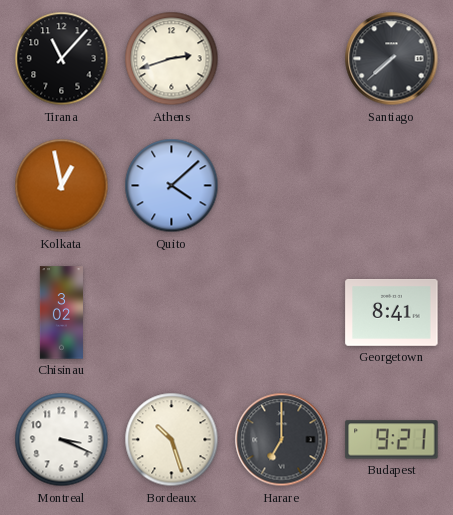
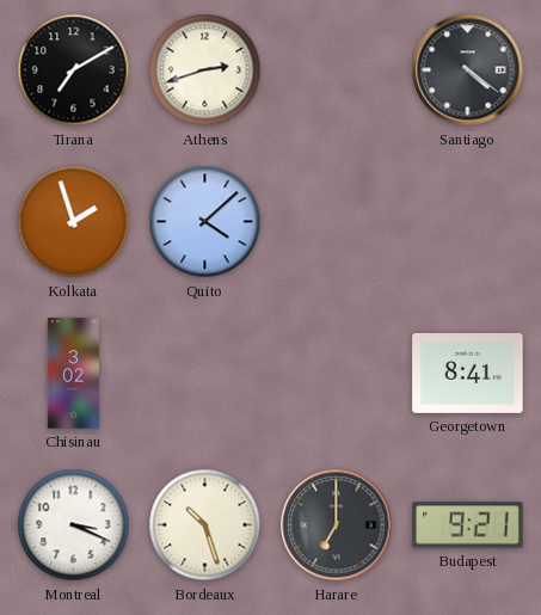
Tirana: 11:07 -> 7:10 (74, 70)
Santiago: 7:38 -> 4:21 (468, 70)
Kolkata: 12:58 -> 1:57 (74, 222)
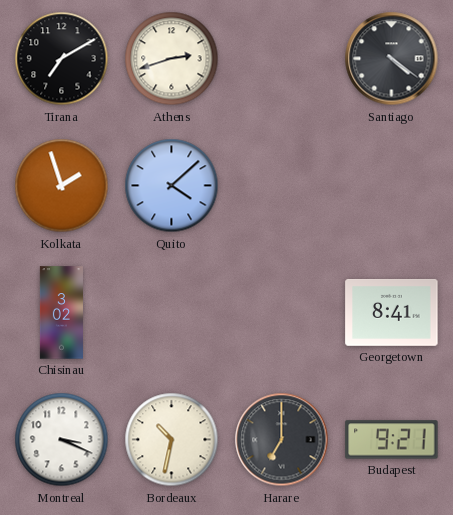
Bordeaux: 10:27 -> 10:32 (172, 440)
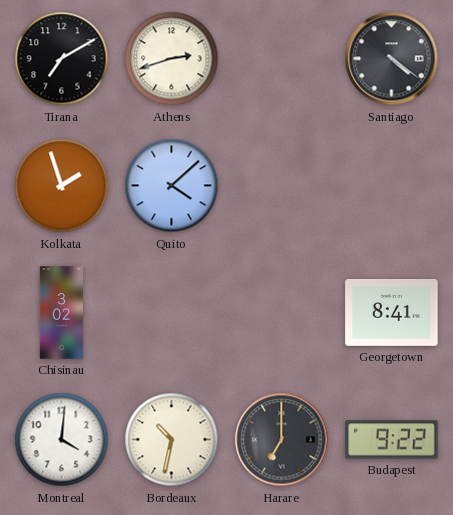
Montreal: 3:19 -> 4:01 (62, 440)
Budapest: 9:21 -> 9:22 (392, 440)
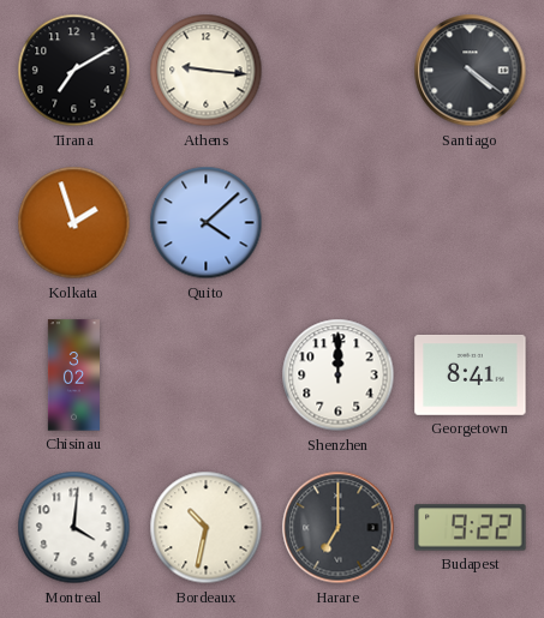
Athens: 2:42 -> 9:16 (207, 71)
Shenzhen: none -> 12:00 (339, 376)
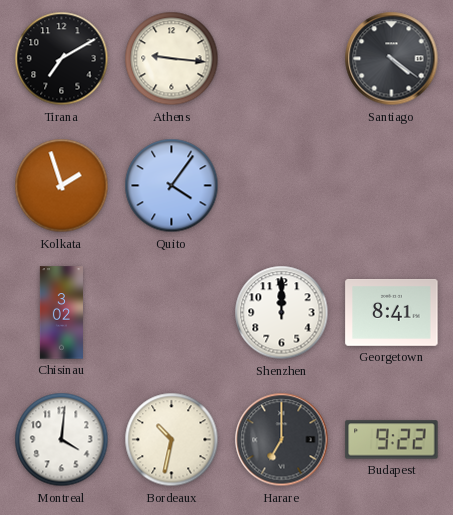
Quito: 4:08 -> 4:06 (172, 186)
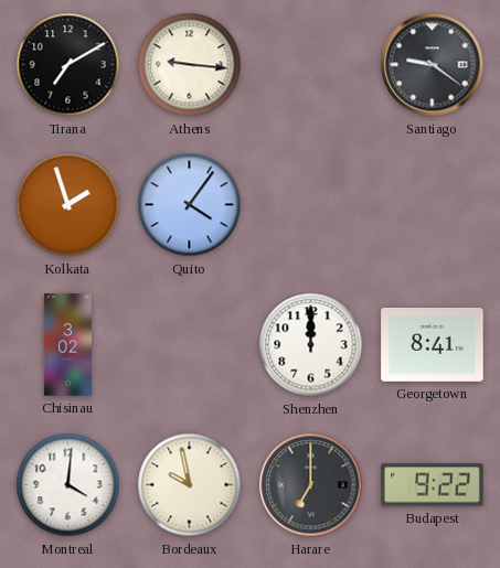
Santiago: 4:21 -> 9:21 (433, 65)
Bordeaux: 10:32 -> 9:58 (190, 485)
